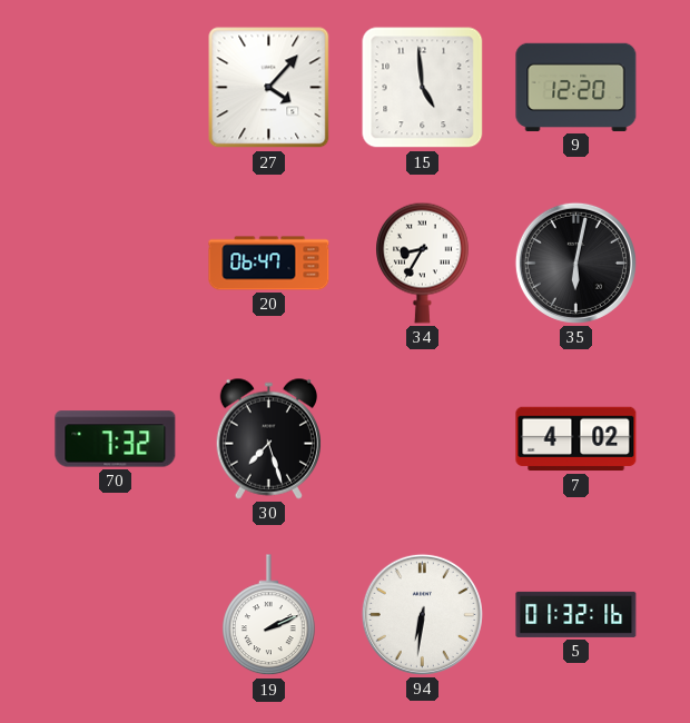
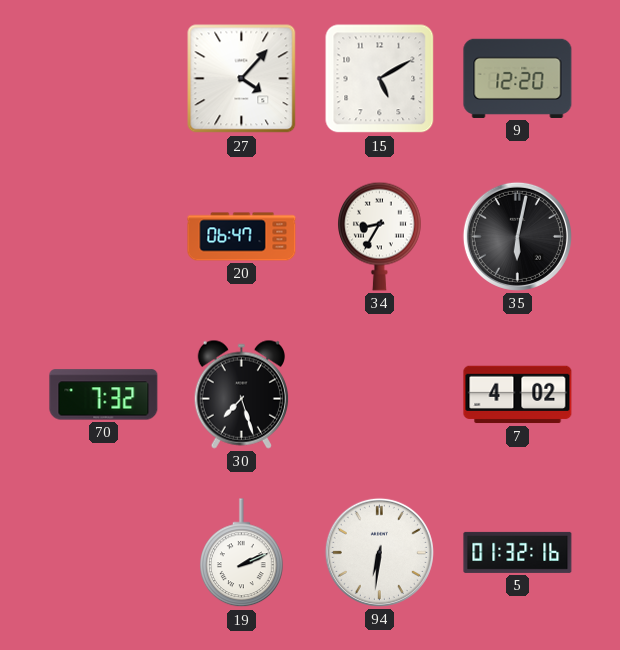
15: 4:59 -> 5:10 (380, 79)
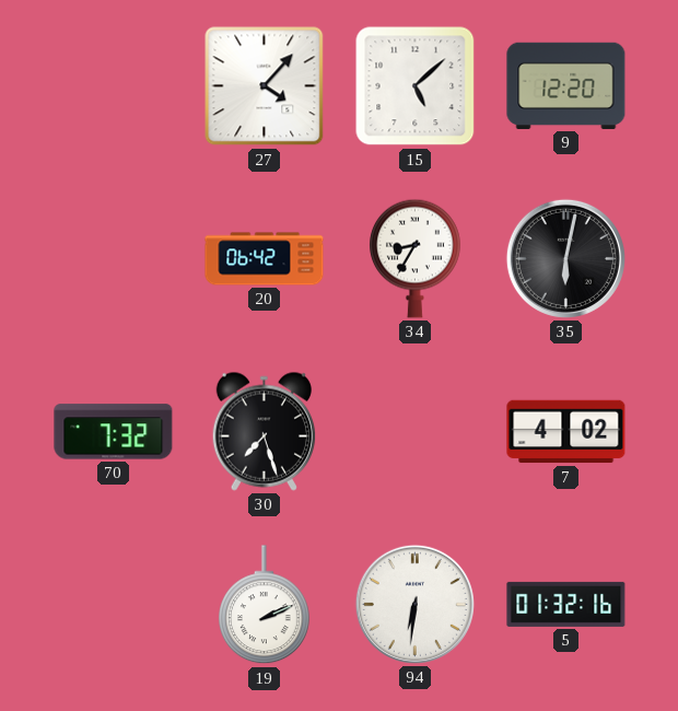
15: 5:10 -> 5:08 (416, 86)
20: 06:47 -> 06:42 (265, 259)
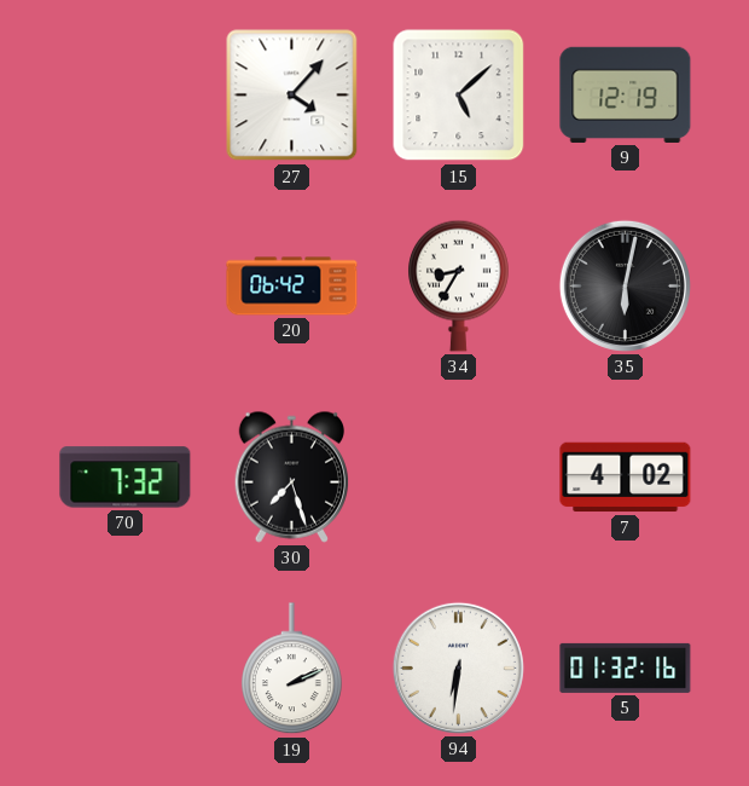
9: 12:20 -> 12:19 (626, 94)
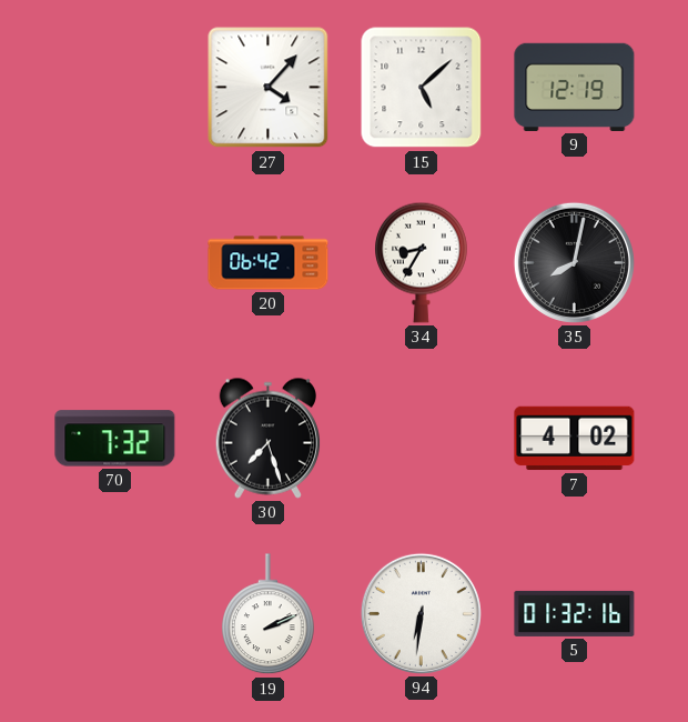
35: 6:02 -> 8:02 (574, 262)
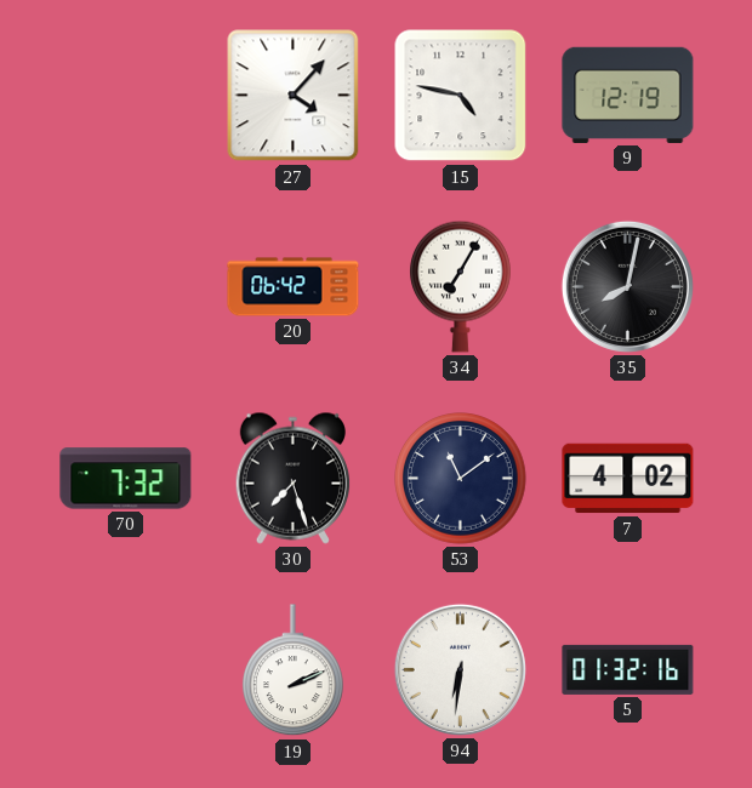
15: 5:08 -> 4:47 (461, 96)
34: 8:35 -> 7:05 (461, 286)
53: none -> 11:09 (461, 479)
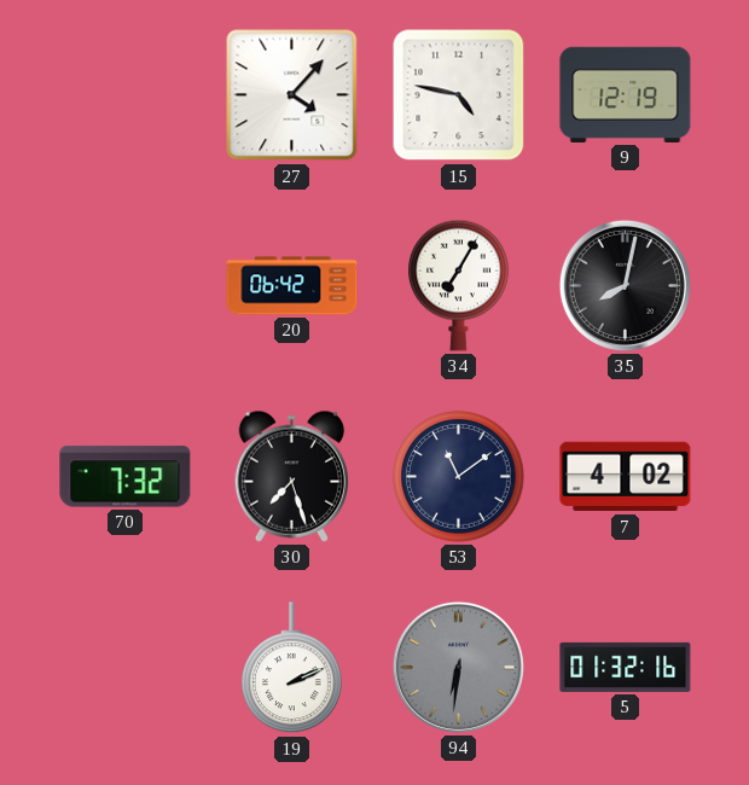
94 dial: white -> grey (458, 667)
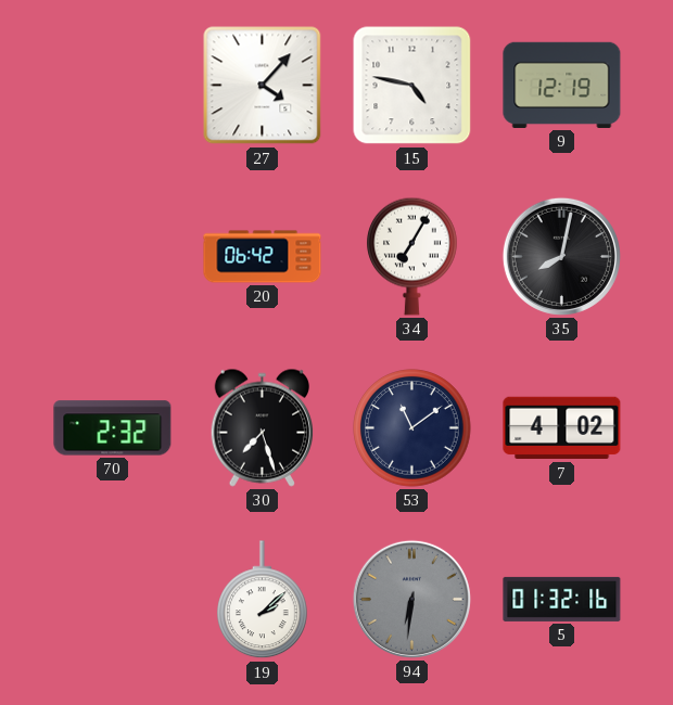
70: 7:32 -> 2:32 (113, 428)
19: 2:11 -> 2:08 (263, 600)
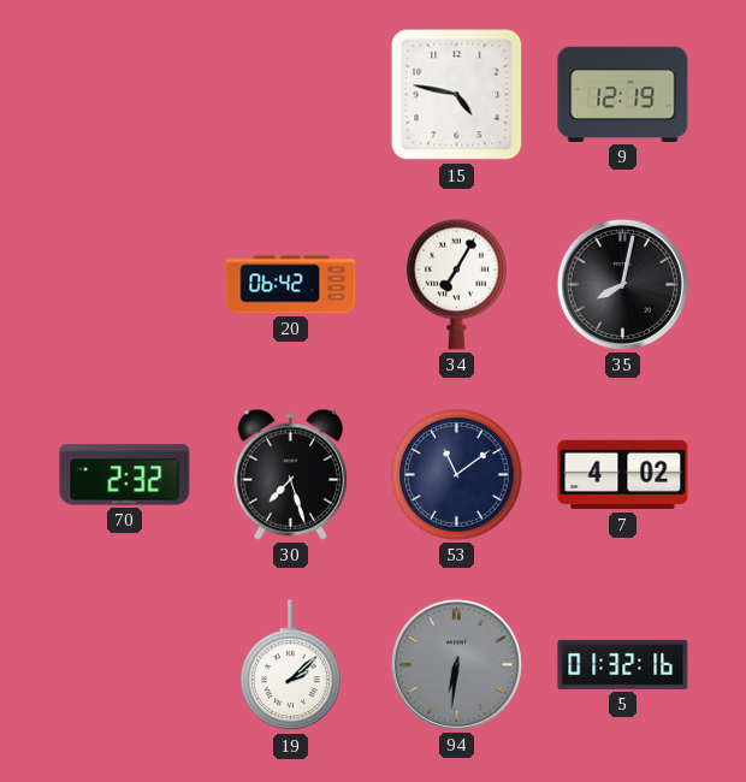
27: 4:07 -> none (263, 86)
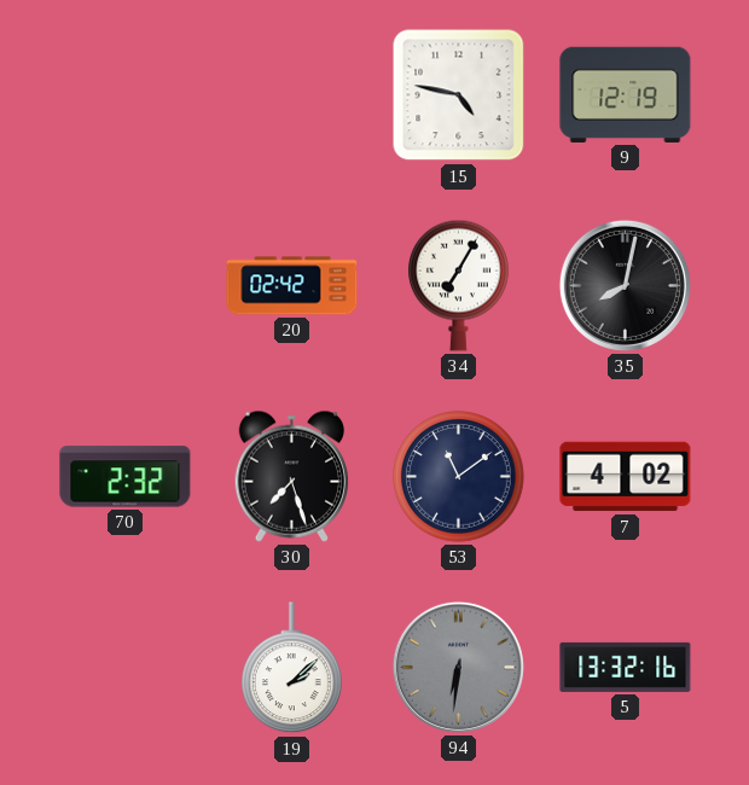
20: 06:42 -> 02:42 (292, 286)
5: 01:32 -> 13:32 (626, 667)
